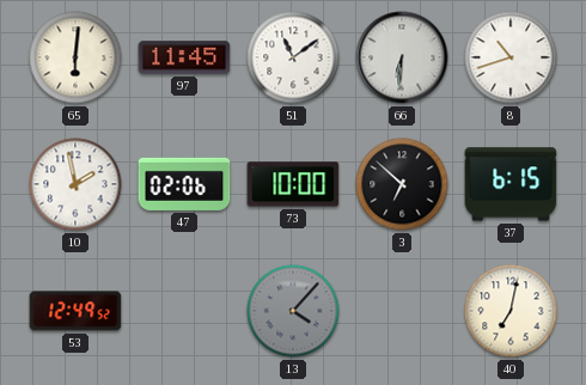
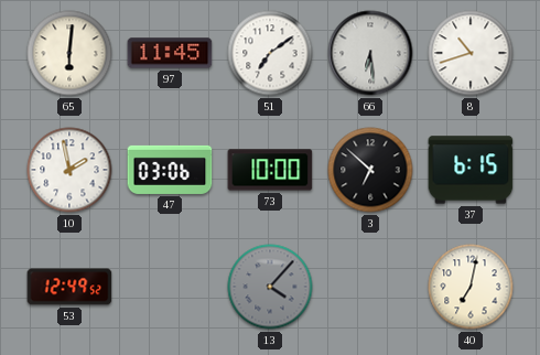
51: 11:09 -> 7:09 (270, 53)
66: 6:31 -> 6:29 (370, 53)
47: 02:06 -> 03:06 (170, 170)
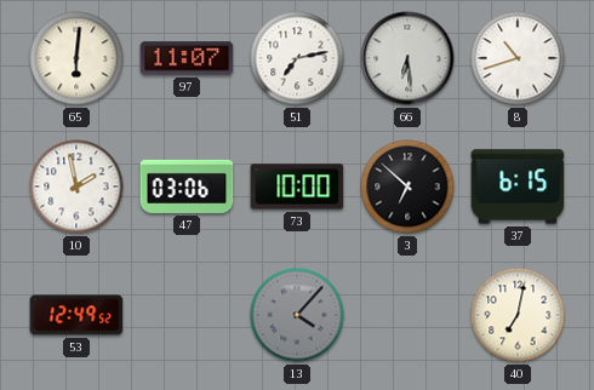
97: 11:45 -> 11:07 (187, 58)
51: 7:09 -> 7:13 (297, 58)
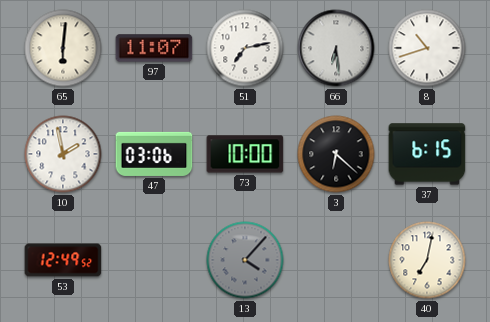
3: 6:52 -> 6:22 (336, 154)
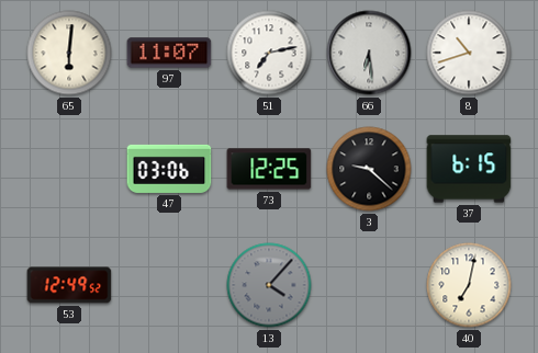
10: 1:58 -> none (63, 154)
73: 10:00 -> 12:25 (269, 169)
3: 6:22 -> 9:22 (369, 169)
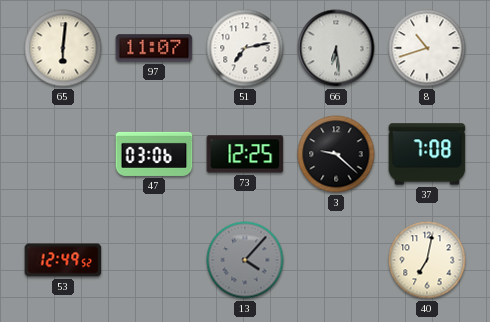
37: 6:15 -> 7:08 (427, 154)
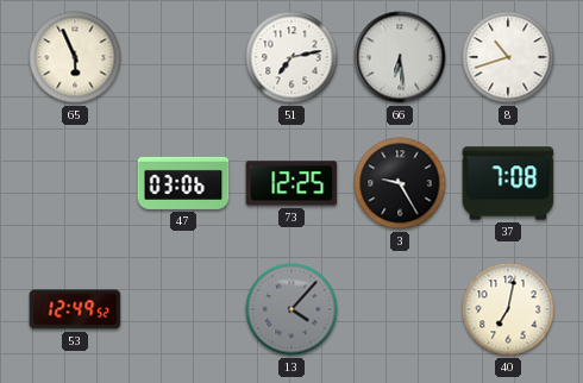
65: 6:01 -> 5:56 (75, 57)
97: 11:07 -> none (154, 48)
3: 9:22 -> 9:25 (400, 183)
